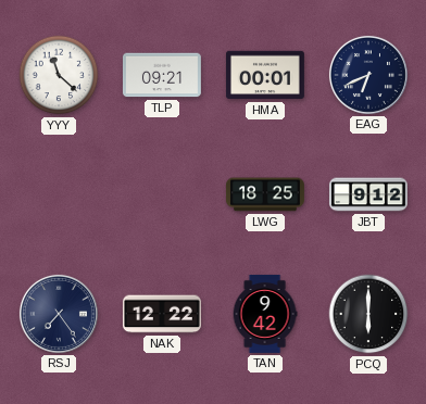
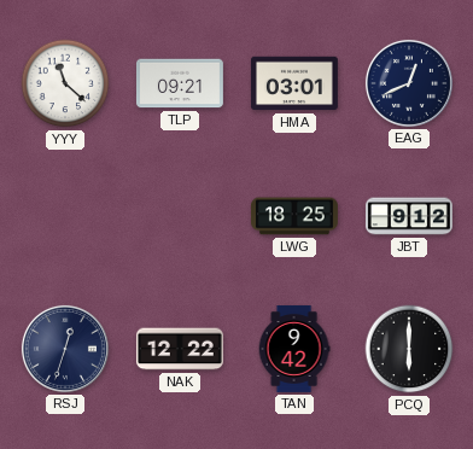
HMA: 00:01 -> 03:01 (294, 83)
EAG: 6:41 -> 12:41 (409, 83)
RSJ: 7:24 -> 12:33 (65, 349)
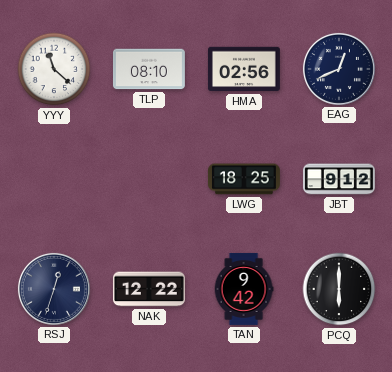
TLP: 09:21 -> 08:10 (149, 69)
HMA: 03:01 -> 02:56 (244, 69)
